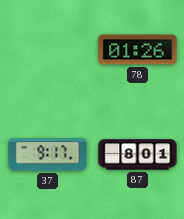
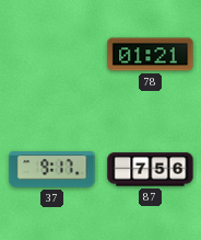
78: 01:26 -> 01:21 (151, 55)
87: 8:01 -> 7:56 (151, 170)
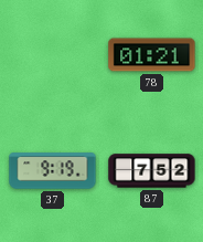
37: 9:17 -> 9:19 (53, 171)
87: 7:56 -> 7:52 (152, 171)
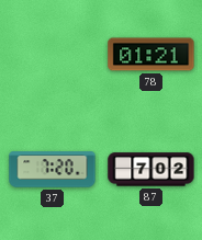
37: 9:19 -> 7:20 (53, 170)
87: 7:52 -> 7:02 (151, 170)
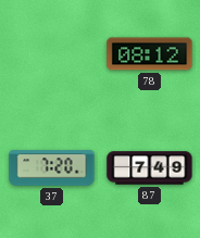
78: 01:21 -> 08:12 (150, 54)
87: 7:02 -> 7:49 (150, 168)
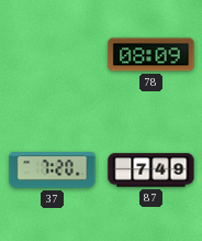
78: 08:12 -> 08:09 (151, 55)
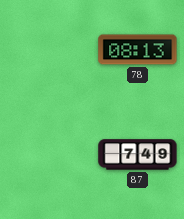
78: 08:09 -> 08:13 (138, 50)
37: 7:20 -> none (53, 171)
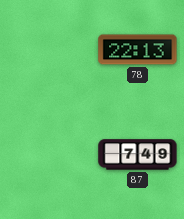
78: 08:13 -> 22:13 (138, 50)
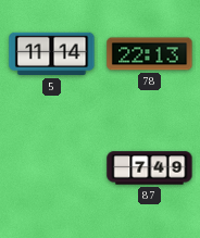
5: none -> 11:14 (52, 54)
